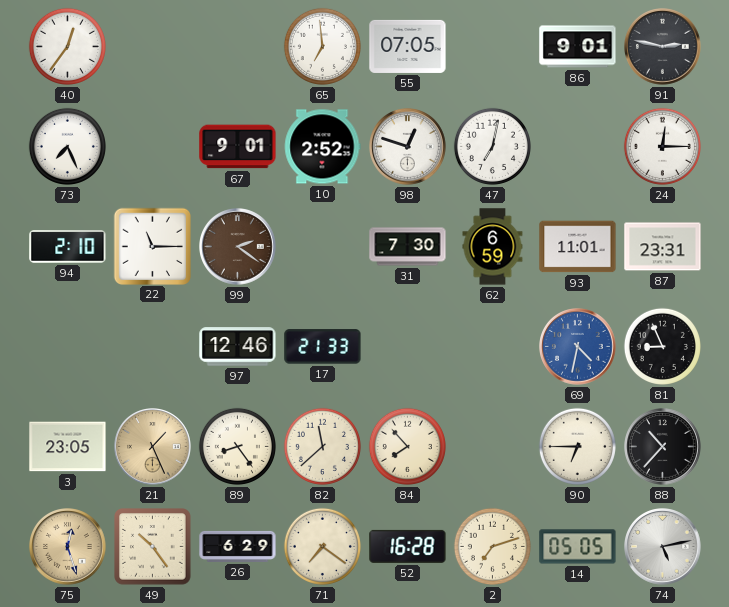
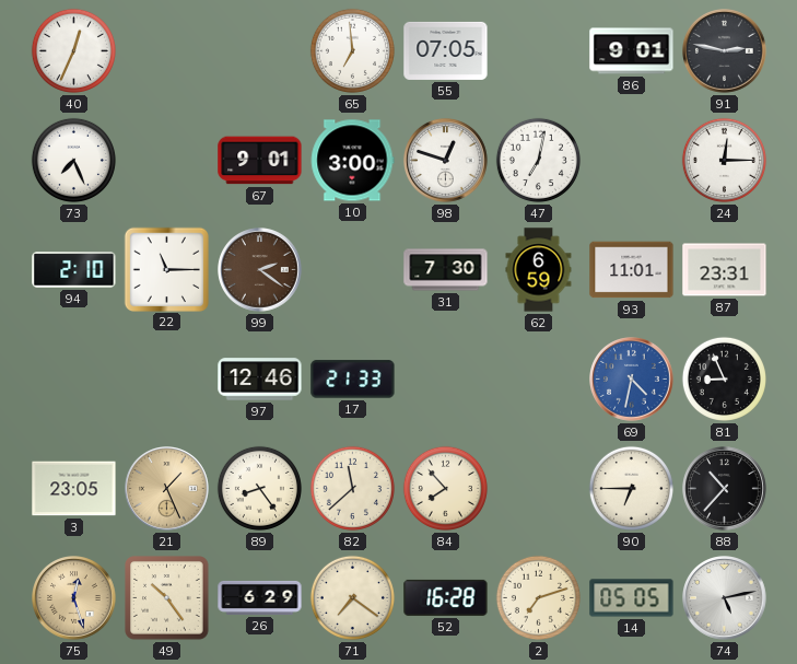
40: 12:36 -> 12:34 (73, 50)
10: 2:52 -> 3:00 (352, 161)
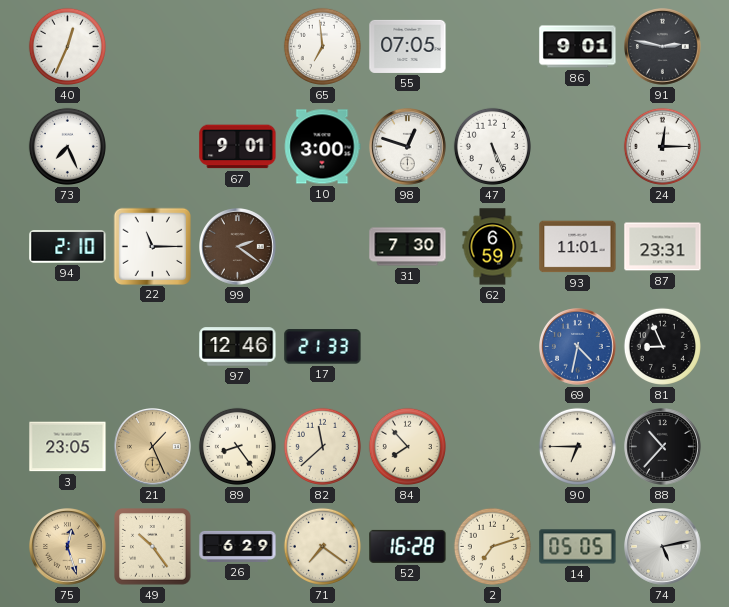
47: 7:02 -> 5:26 (492, 146)
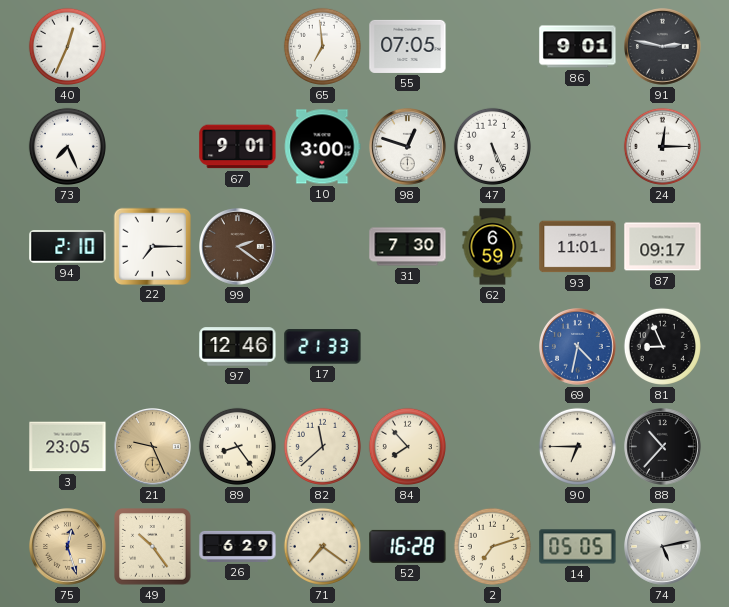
22: 11:15 -> 7:15 (152, 246)
87: 23:31 -> 09:17 (663, 247)
21: 1:26 -> 9:26 (153, 447)
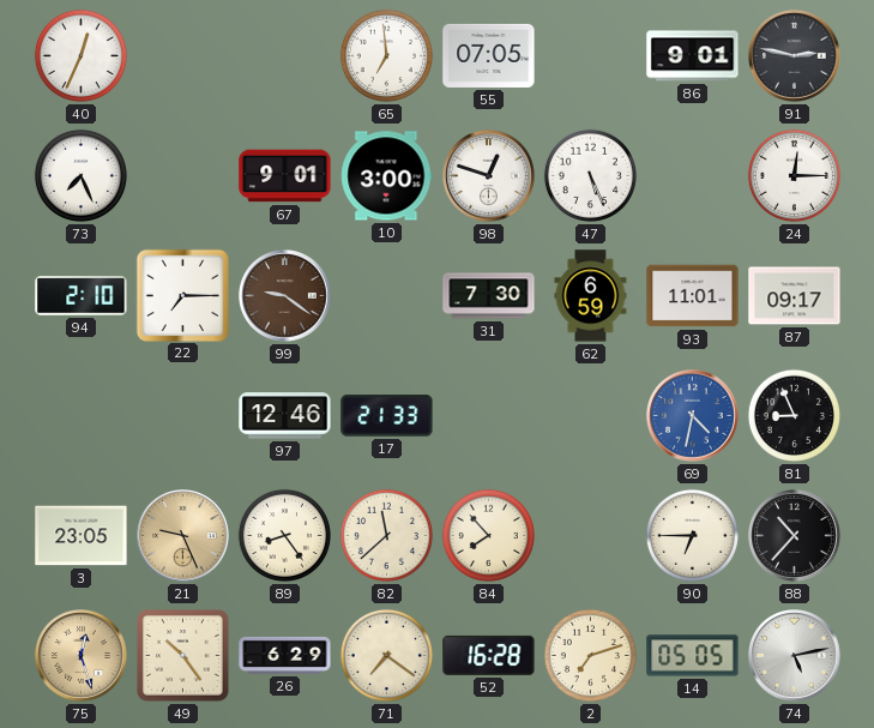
99: 2:21 -> 9:21 (285, 296)
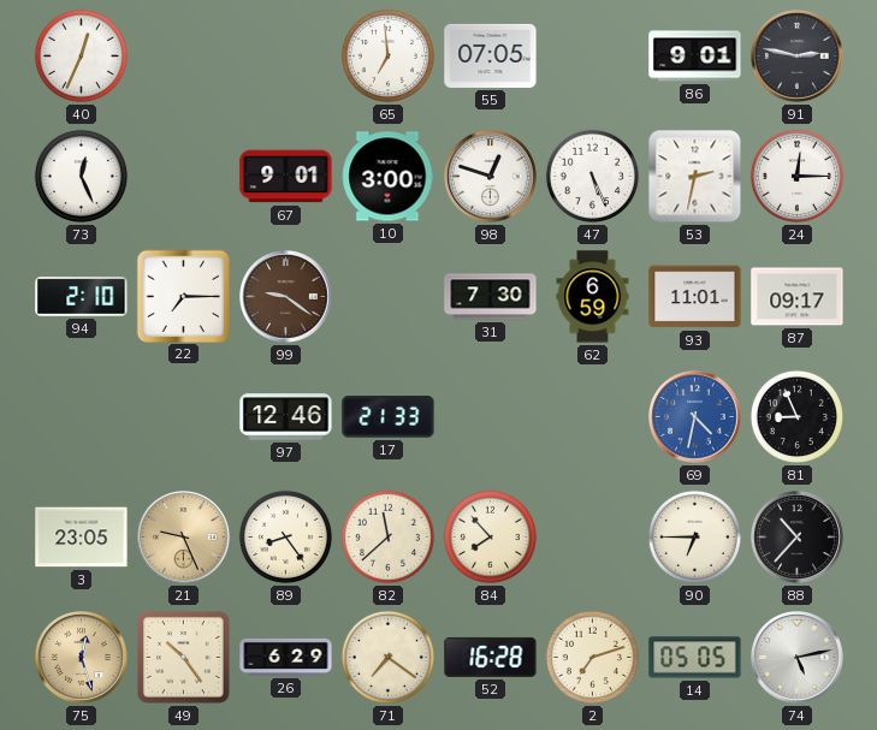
73: 7:26 -> 12:26 (81, 176)
53: none -> 2:32 (695, 177)
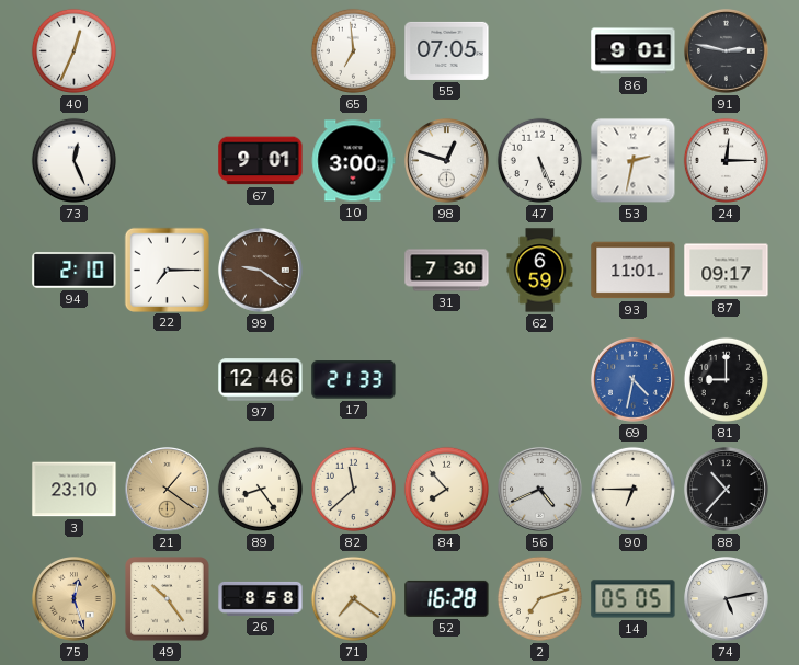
81: 8:56 -> 9:00 (726, 379)
3: 23:05 -> 23:10 (75, 490)
21: 9:26 -> 1:21 (168, 490)
56: none -> 4:41 (540, 490)
26: 6:29 -> 8:58 (261, 598)
